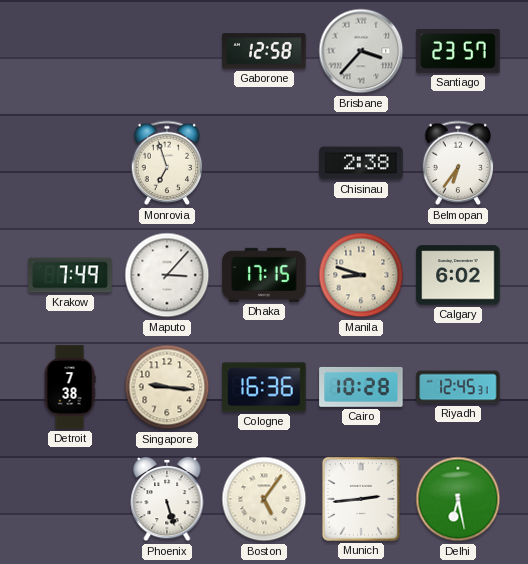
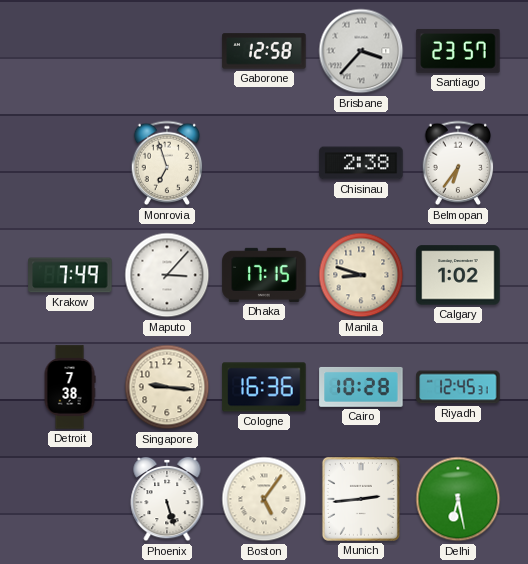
Calgary: 6:02 -> 1:02 (458, 275)
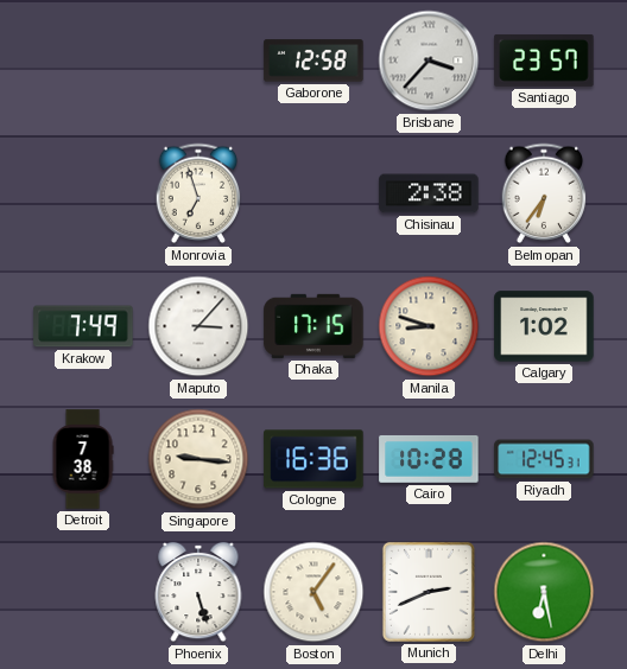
Munich: 2:44 -> 2:41 (429, 592)
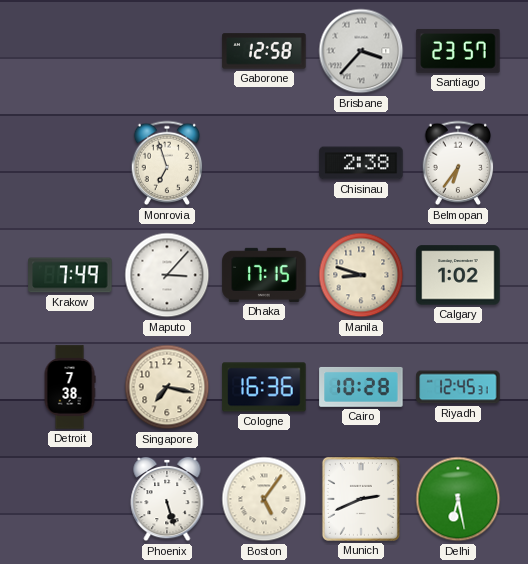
Singapore: 9:16 -> 7:17 (167, 387)
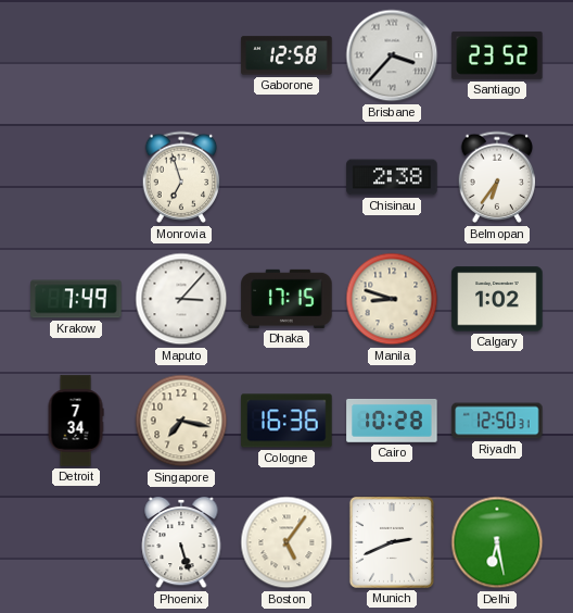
Santiago: 23:57 -> 23:52 (497, 55)
Detroit: 7:38 -> 7:34 (76, 421)
Riyadh: 12:45 -> 12:50 (497, 421)
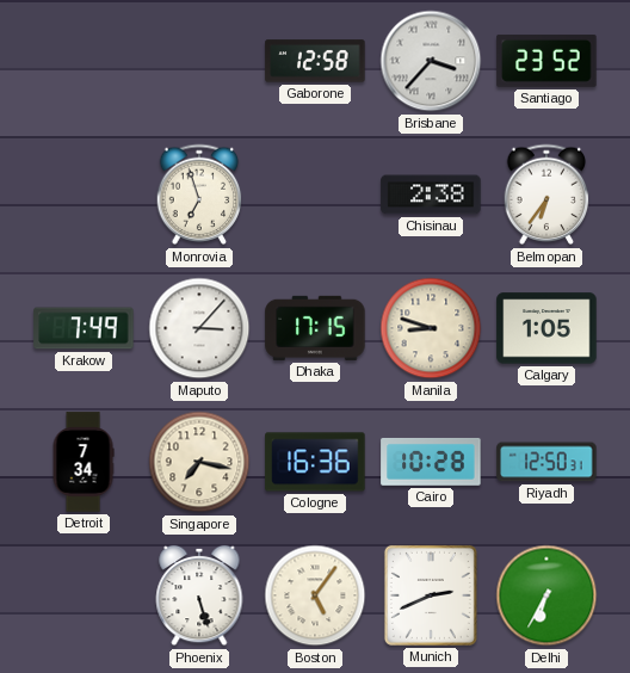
Calgary: 1:02 -> 1:05 (546, 328)
Delhi: 6:28 -> 6:35 (546, 595)
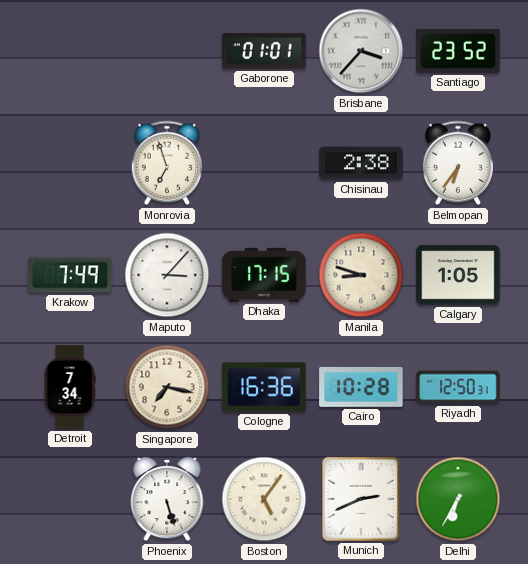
Gaborone: 12:58 -> 01:01 (264, 51)
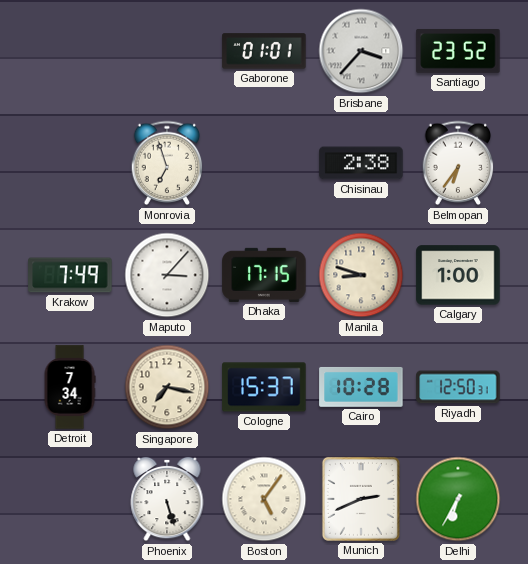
Calgary: 1:05 -> 1:00 (458, 275)
Cologne: 16:36 -> 15:37 (264, 387)
